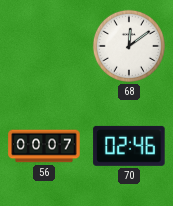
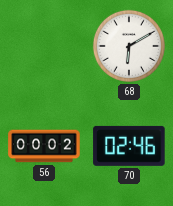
68: 12:09 -> 6:10 (129, 46)
56: 00:07 -> 00:02 (44, 146)
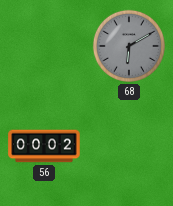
68 dial: white -> grey (129, 46)
70: 02:46 -> none (129, 146)
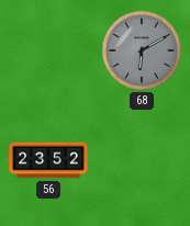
56: 00:02 -> 23:52 (48, 160)
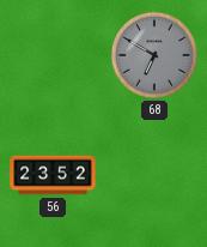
68: 6:10 -> 6:50 (154, 55)
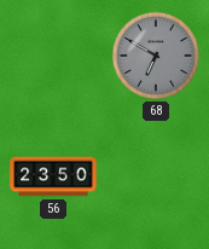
56: 23:52 -> 23:50 (53, 176)
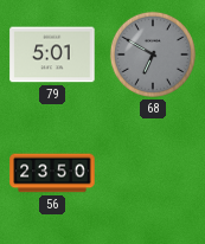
79: none -> 5:01 (52, 54)
